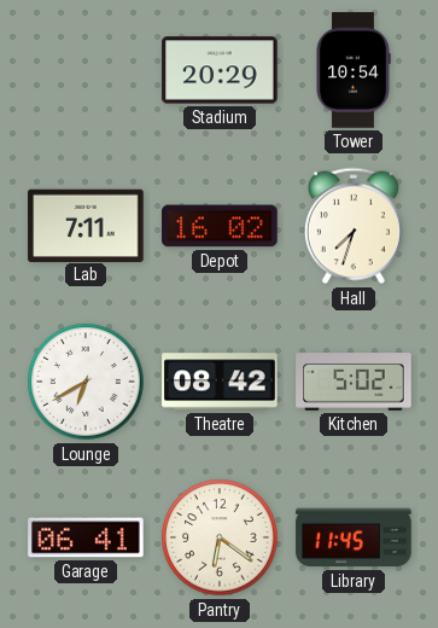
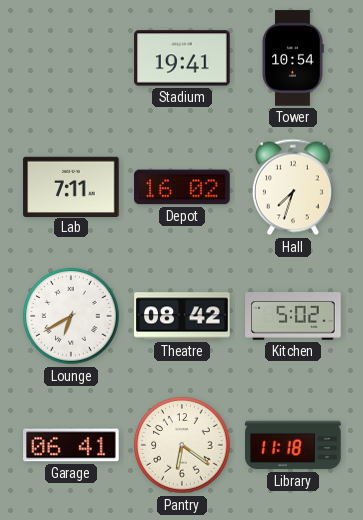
Stadium: 20:29 -> 19:41 (182, 58)
Library: 11:45 -> 11:18 (293, 445)
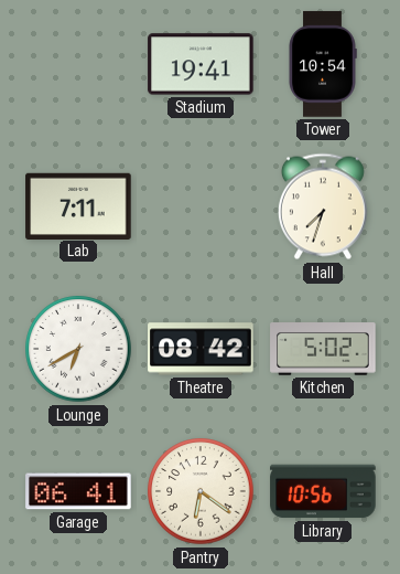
Depot: 16:02 -> none (182, 187)
Library: 11:18 -> 10:56 (323, 491)
